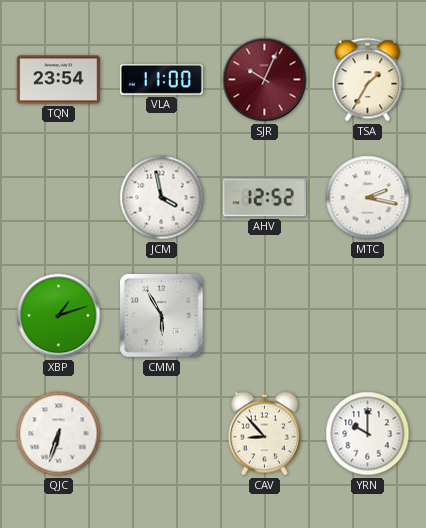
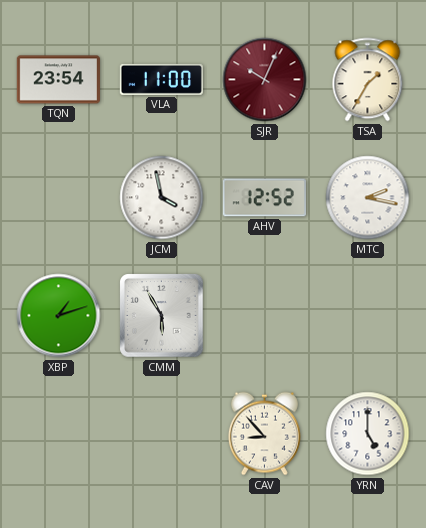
QJC: 6:33 -> none (59, 434)
YRN: 10:00 -> 5:00 (368, 434)
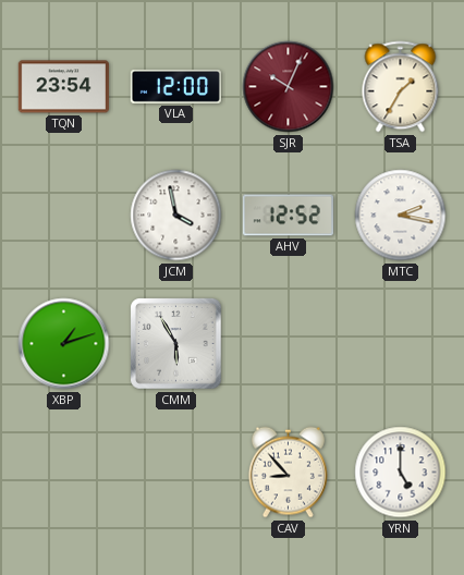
VLA: 11:00 -> 12:00 (175, 86)
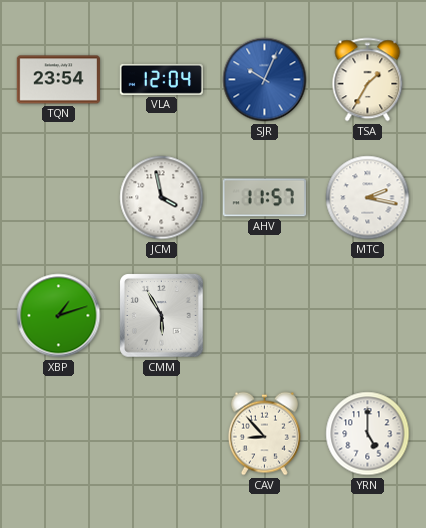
VLA: 12:00 -> 12:04 (161, 79)
SJR dial: burgundy -> blue (265, 80)
AHV: 12:52 -> 11:57 (264, 198)
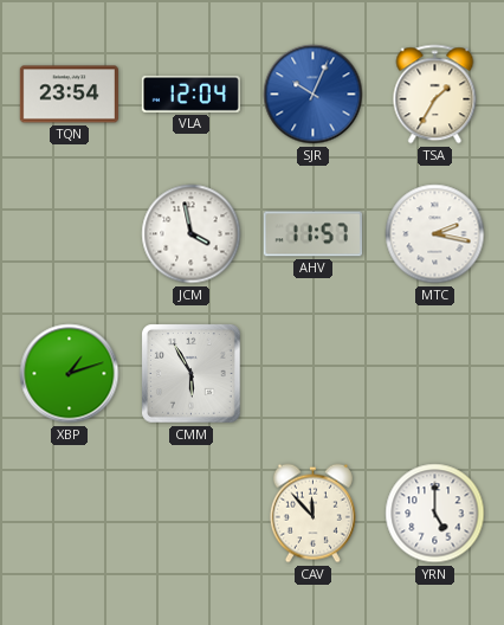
CAV: 8:53 -> 11:53 (312, 514)
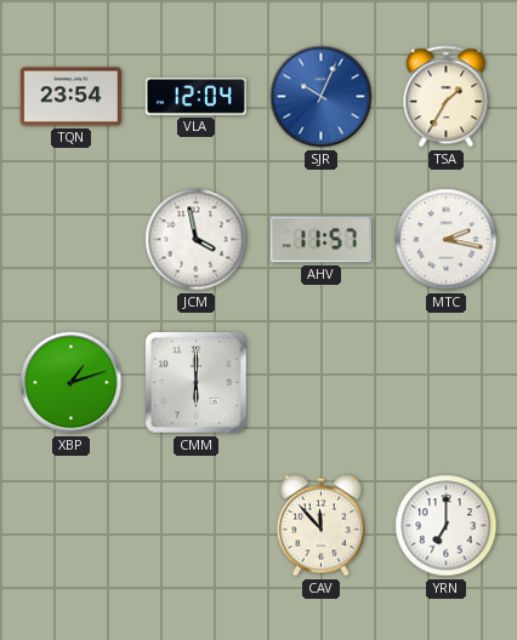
CMM: 5:55 -> 6:00 (197, 383)
YRN: 5:00 -> 7:00 (447, 526)
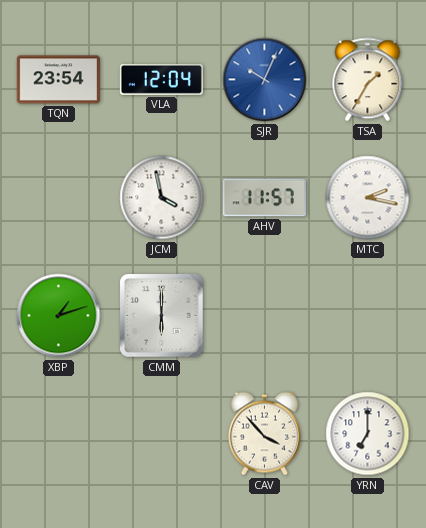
CAV: 11:53 -> 3:53 (264, 434)
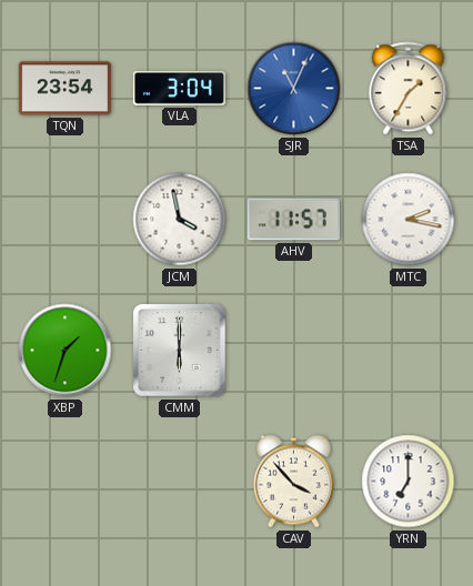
VLA: 12:04 -> 3:04 (179, 88)
SJR: 10:04 -> 11:04 (294, 89)
XBP: 1:12 -> 1:33 (66, 351)
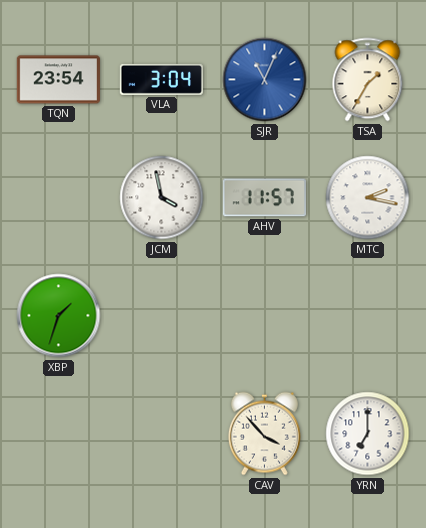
CMM: 6:00 -> none (180, 351)
